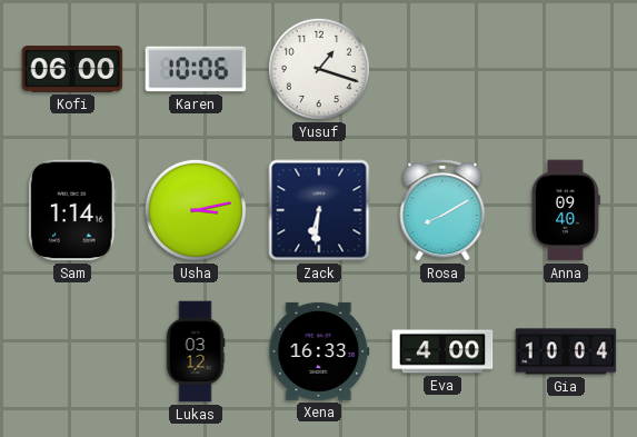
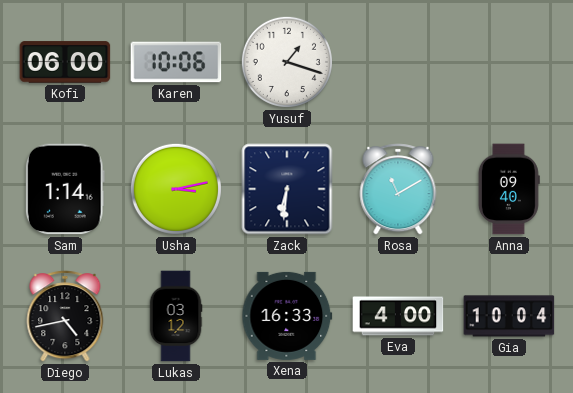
Rosa: 8:10 -> 11:10 (398, 189)
Diego: none -> 4:43 (65, 316)
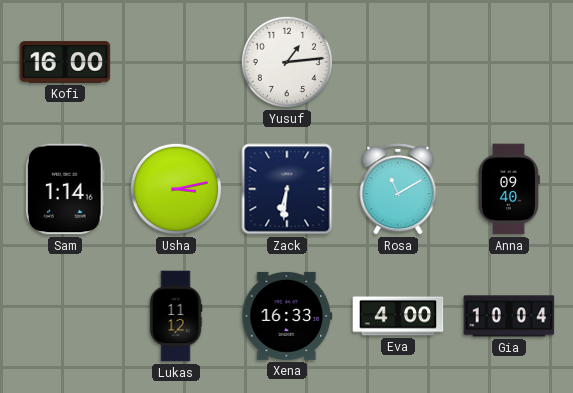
Kofi: 06:00 -> 16:00 (65, 62)
Karen: 10:06 -> none (176, 62)
Yusuf: 1:18 -> 1:14 (287, 62)
Diego: 4:43 -> none (65, 316)
Lukas: 03:12 -> 11:12 (176, 316)
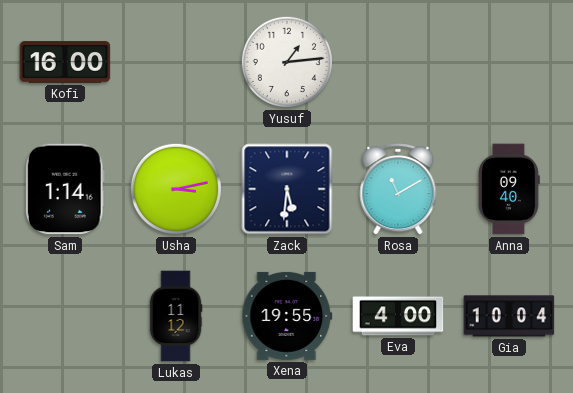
Zack: 6:31 -> 5:31 (287, 189)
Xena: 16:33 -> 19:55 (287, 316)
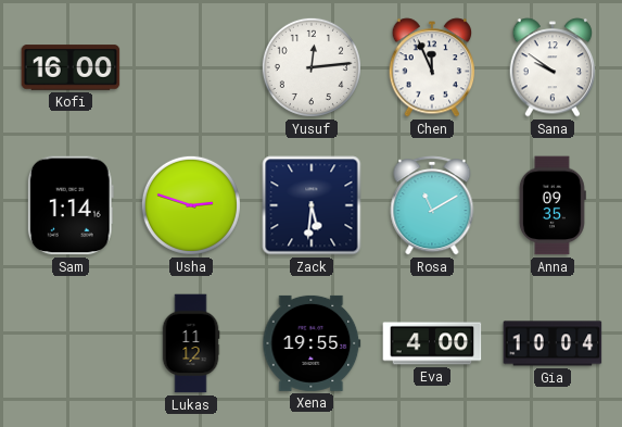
Yusuf: 1:14 -> 12:14 (312, 67)
Chen: none -> 11:56 (432, 67)
Sana: none -> 9:51 (553, 67)
Usha: 3:13 -> 2:48 (191, 205)
Anna: 09:40 -> 09:35 (553, 205)
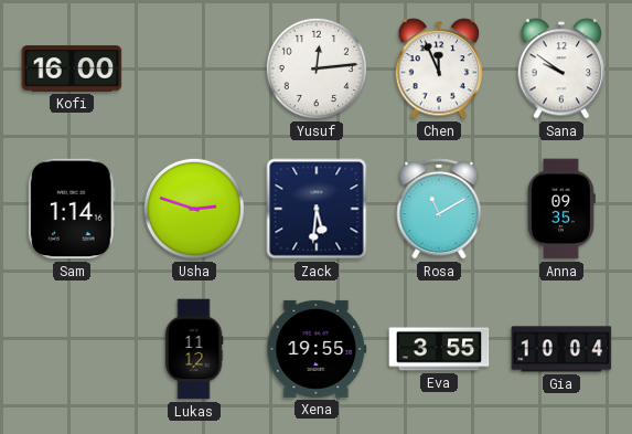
Eva: 4:00 -> 3:55 (439, 349)
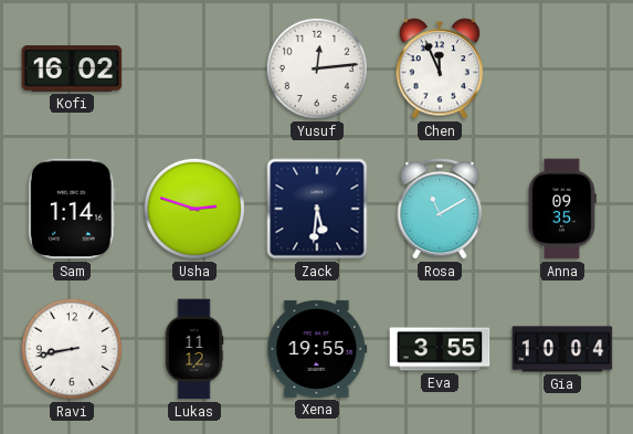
Kofi: 16:00 -> 16:02 (72, 68)
Sana: 9:51 -> none (561, 68)
Ravi: none -> 8:43 (72, 349)
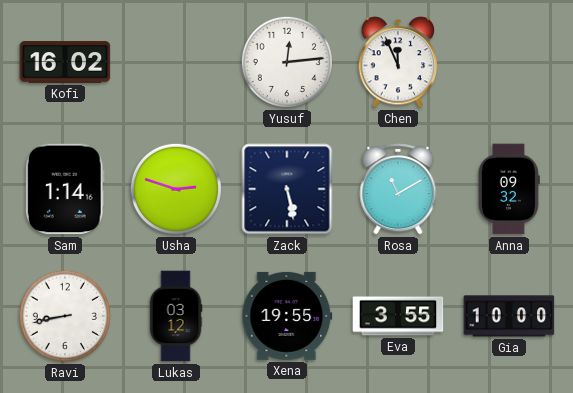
Zack: 5:31 -> 5:28 (287, 189)
Anna: 09:35 -> 09:32 (509, 189)
Lukas: 11:12 -> 03:12 (176, 316)
Gia: 10:04 -> 10:00 (509, 316)
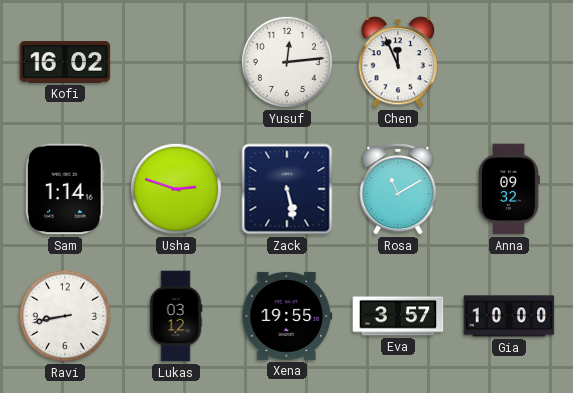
Eva: 3:55 -> 3:57 (398, 316)
